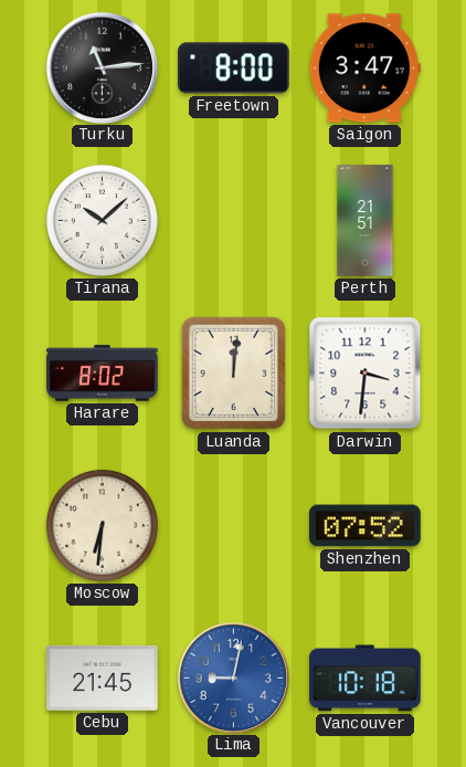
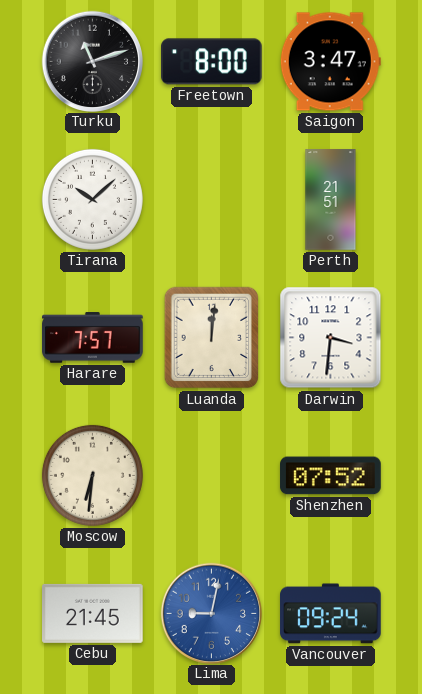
Turku: 11:14 -> 11:12 (92, 61)
Harare: 8:02 -> 7:57 (93, 338)
Vancouver: 10:18 -> 09:24 (331, 614)
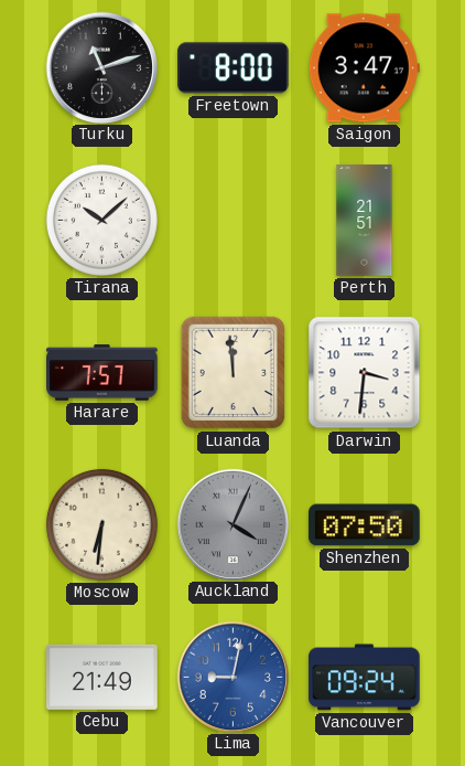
Luanda: 12:01 -> 11:59 (234, 373)
Auckland: none -> 4:04 (233, 524)
Shenzhen: 07:52 -> 07:50 (365, 525)
Cebu: 21:45 -> 21:49 (102, 677)
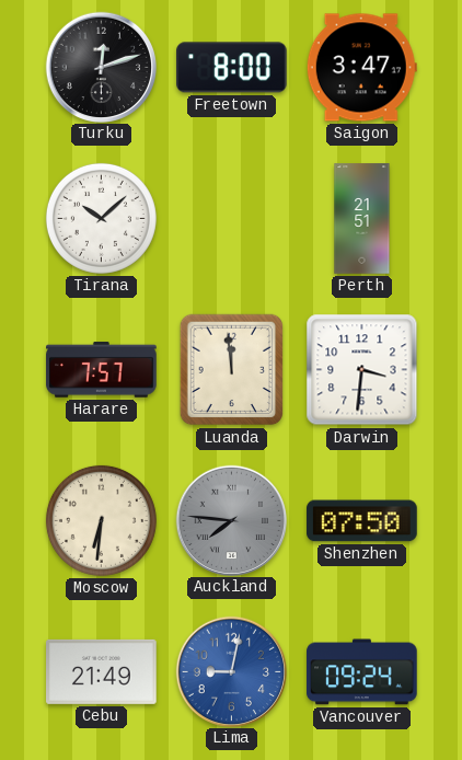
Turku: 11:12 -> 12:12 (101, 67)
Auckland: 4:04 -> 7:46 (231, 520)
